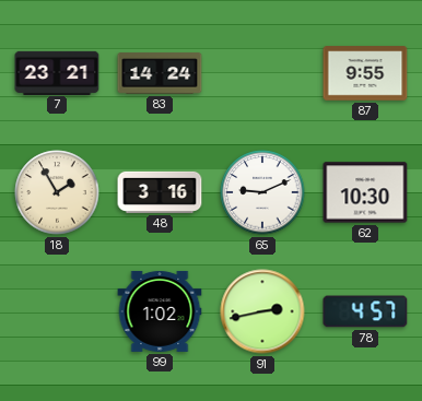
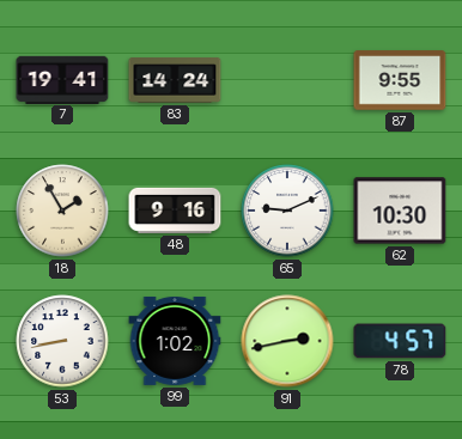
7: 23:21 -> 19:41 (62, 79)
48: 3:16 -> 9:16 (175, 211)
53: none -> 8:43 (62, 341)
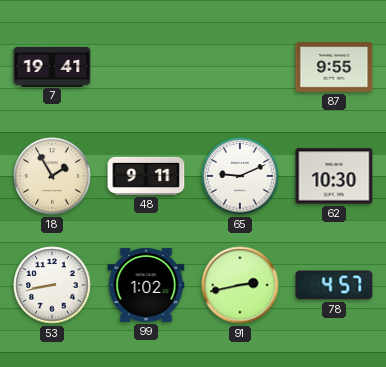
83: 14:24 -> none (175, 80)
48: 9:16 -> 9:11 (146, 176)
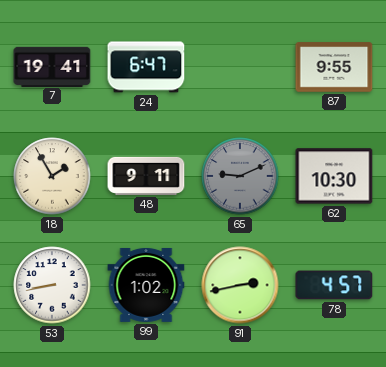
24: none -> 6:47 (146, 67)
65 dial: white -> grey (240, 176)
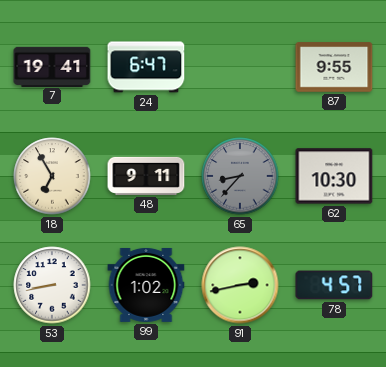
18: 1:55 -> 6:55 (52, 176)
65: 9:11 -> 8:37 (240, 176)
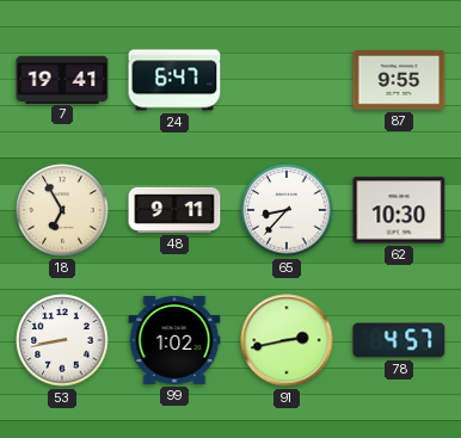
65 dial: grey -> white (287, 210)
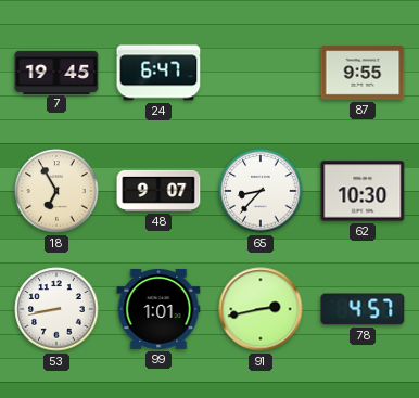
7: 19:41 -> 19:45 (56, 72)
48: 9:11 -> 9:07 (158, 191)
99: 1:02 -> 1:01 (158, 309)
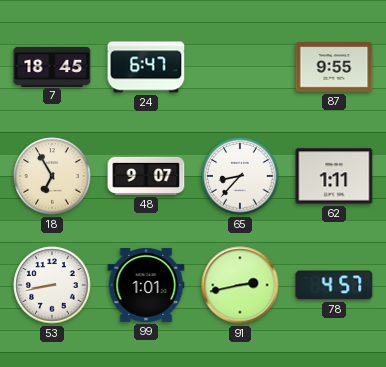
7: 19:45 -> 18:45 (52, 66)
62: 10:30 -> 1:11 (334, 176)
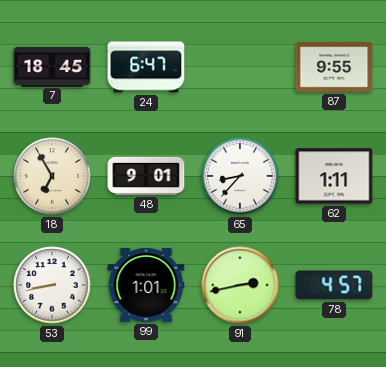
48: 9:07 -> 9:01 (146, 176)
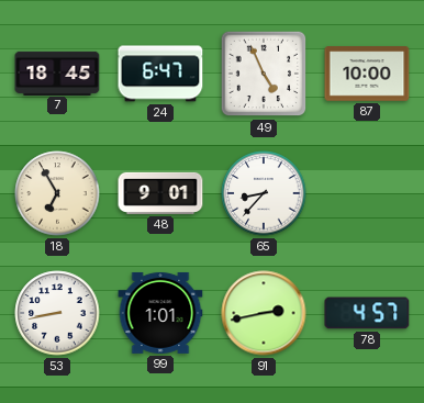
49: none -> 4:56 (264, 74)
87: 9:55 -> 10:00 (367, 74)
62: 1:11 -> none (334, 176)
